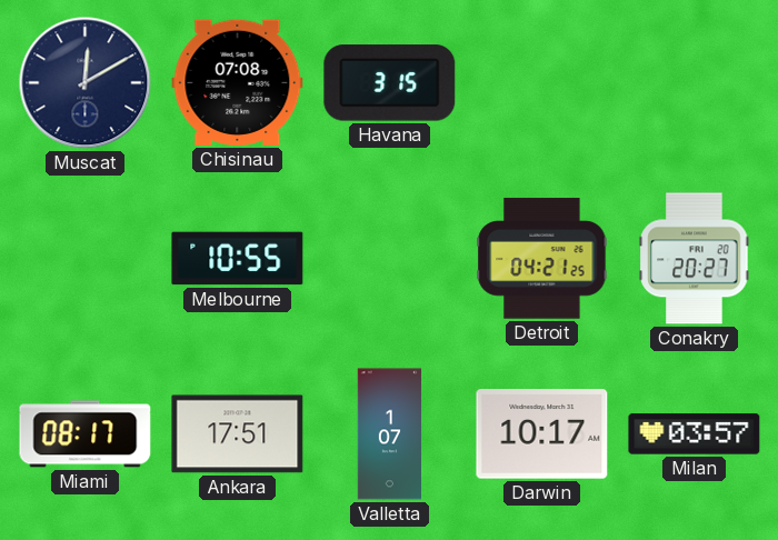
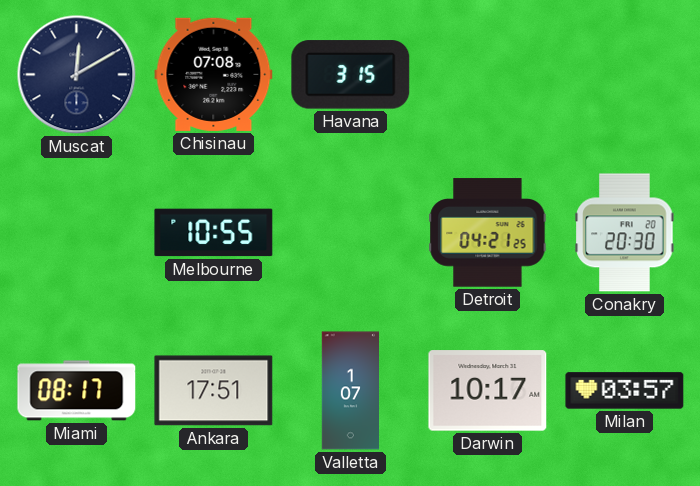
Conakry: 20:27 -> 20:30 (625, 233)
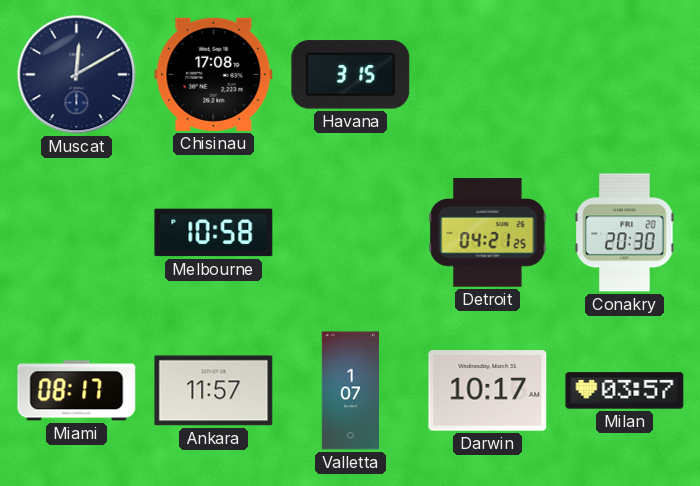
Chisinau: 07:08 -> 17:08 (214, 74)
Melbourne: 10:55 -> 10:58 (214, 233)
Ankara: 17:51 -> 11:57 (214, 391)
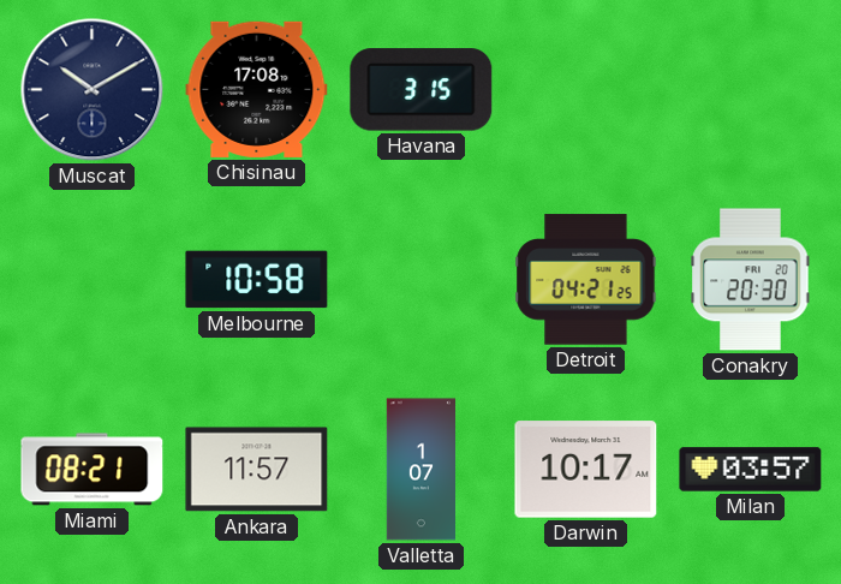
Muscat: 12:10 -> 10:10 (93, 90)
Miami: 08:17 -> 08:21 (93, 470)
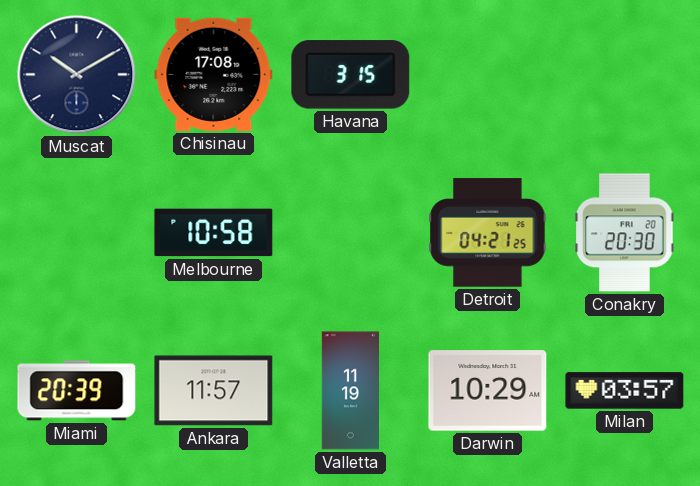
Miami: 08:21 -> 20:39 (77, 391)
Valletta: 1:07 -> 11:19 (351, 391)
Darwin: 10:17 -> 10:29 (488, 391)
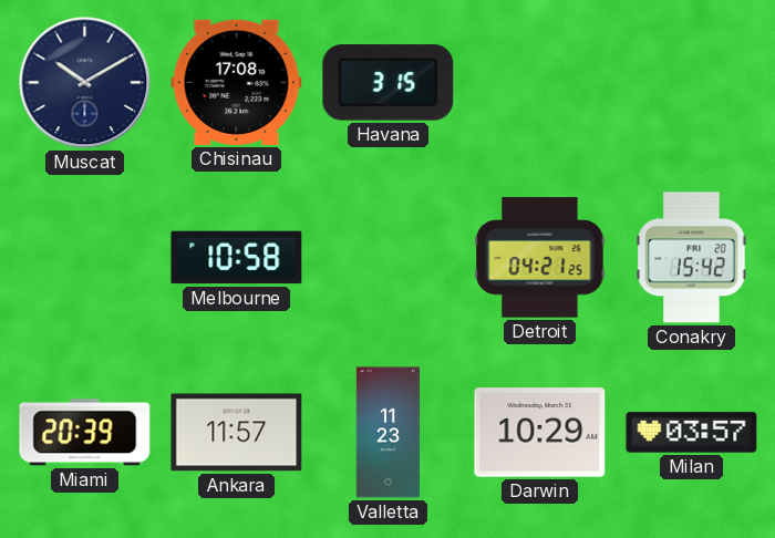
Conakry: 20:30 -> 15:42 (692, 258)
Valletta: 11:19 -> 11:23 (389, 433)
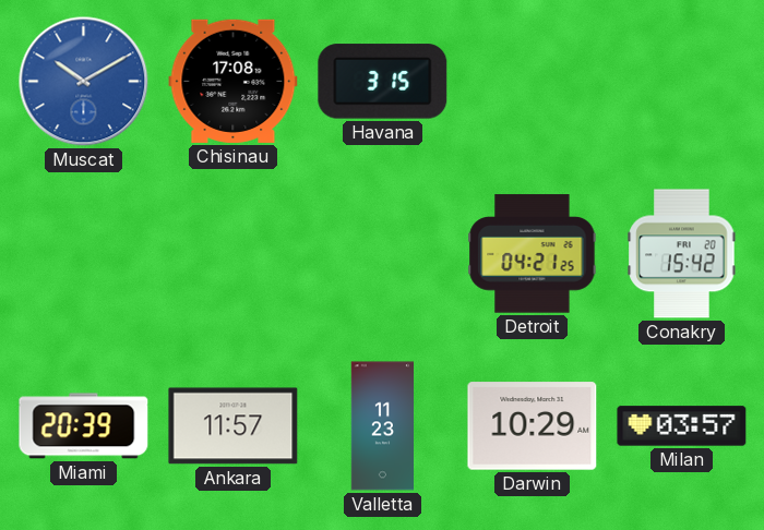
Muscat dial: navy -> blue (84, 82)
Melbourne: 10:58 -> none (237, 258)
